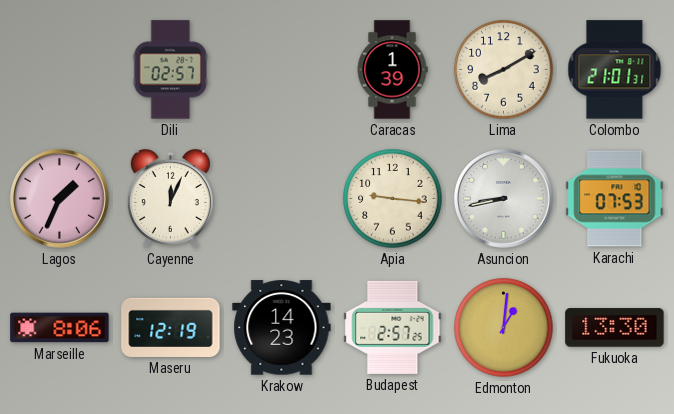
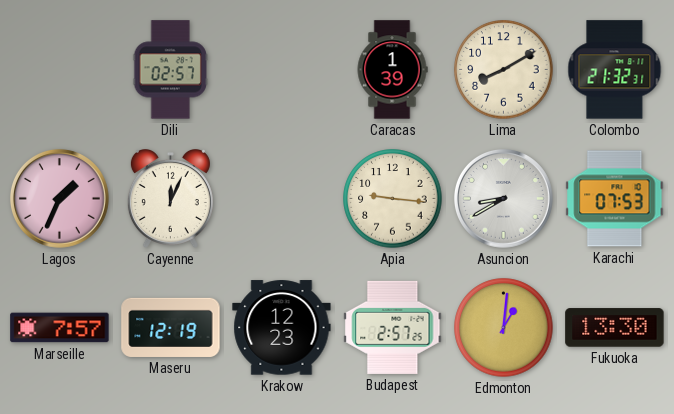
Colombo: 21:01 -> 21:32 (615, 70)
Asuncion: 8:43 -> 8:40 (503, 198)
Marseille: 8:06 -> 7:57 (60, 328)
Krakow: 14:23 -> 12:23 (282, 328)
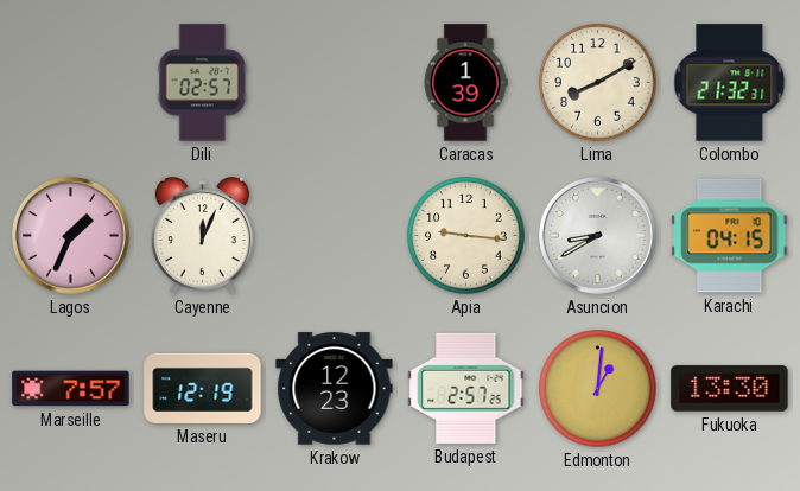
Karachi: 07:53 -> 04:15 (730, 236)
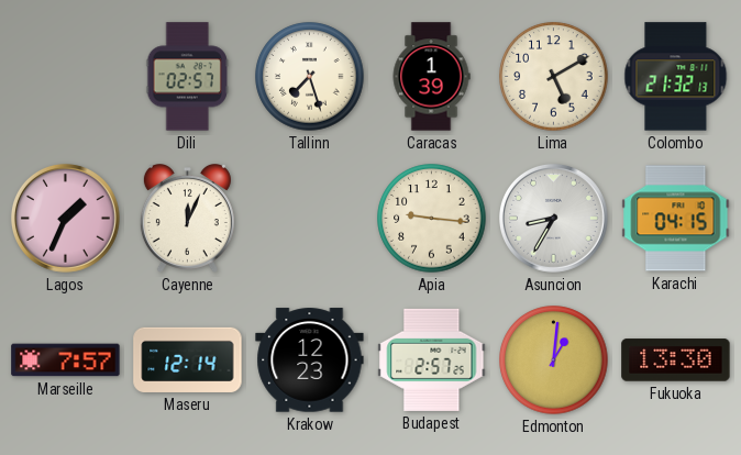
Tallinn: none -> 7:27 (310, 77)
Lima: 8:10 -> 5:10 (554, 77)
Colombo: 21:32:31 -> 21:32:13 (676, 77)
Asuncion: 8:40 -> 8:35 (553, 218)
Maseru: 12:19 -> 12:14 (188, 359)
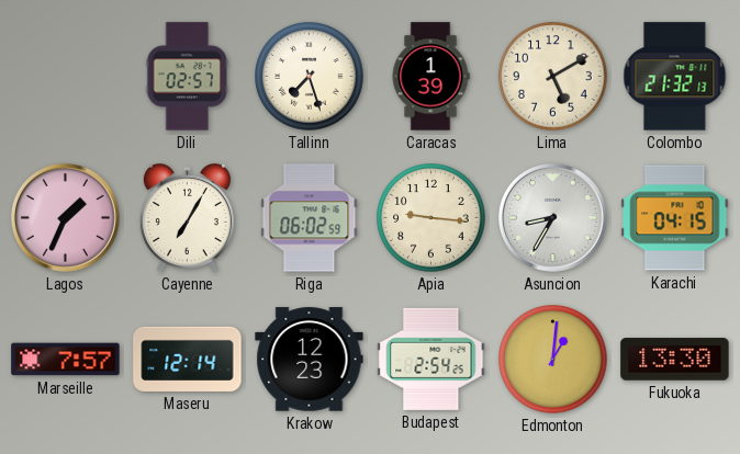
Cayenne: 12:04 -> 7:05 (187, 218)
Riga: none -> 06:02 (310, 218)
Budapest: 2:57 -> 2:54 (431, 359)
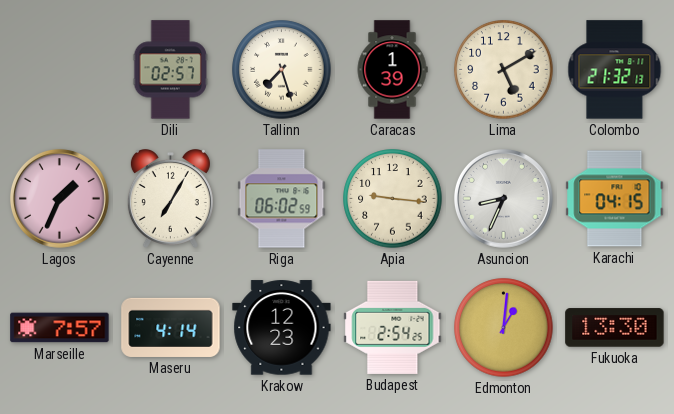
Asuncion: 8:35 -> 8:34 (503, 198)
Maseru: 12:14 -> 4:14 (171, 327)
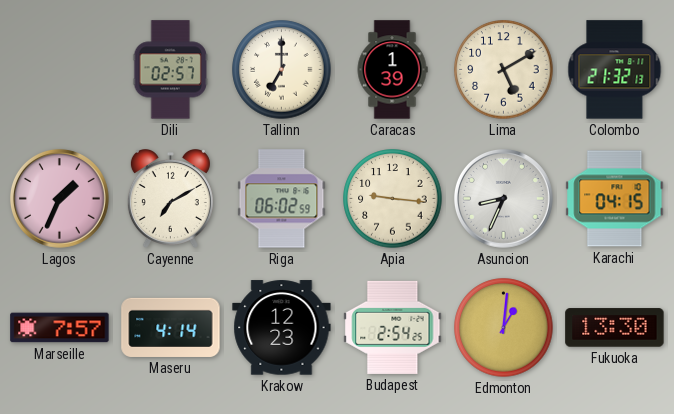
Tallinn: 7:27 -> 7:00 (282, 70)
Cayenne: 7:05 -> 7:10 (170, 199)
